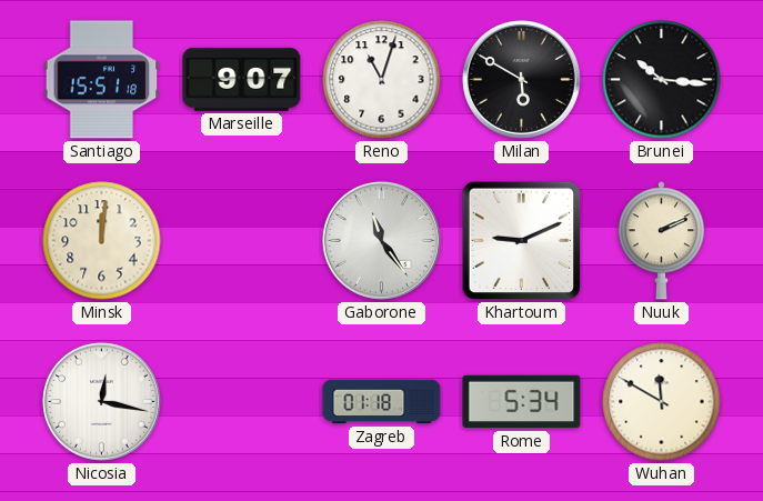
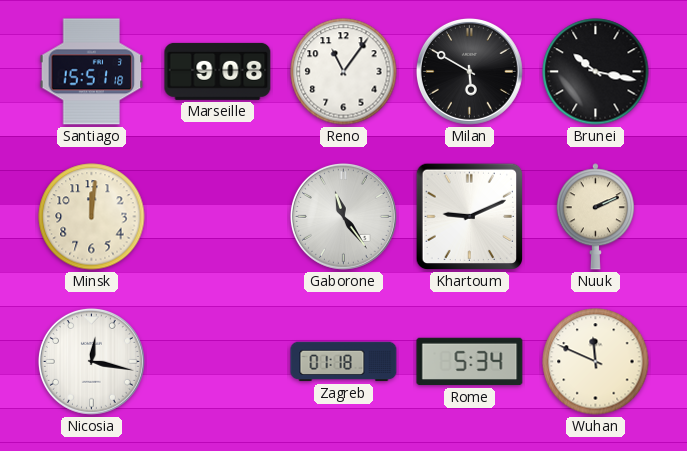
Marseille: 9:07 -> 9:08 (218, 71)
Reno: 11:03 -> 11:06 (344, 72)
Brunei: 10:16 -> 10:17 (596, 72)
Wuhan: 11:50 -> 11:49 (596, 362)
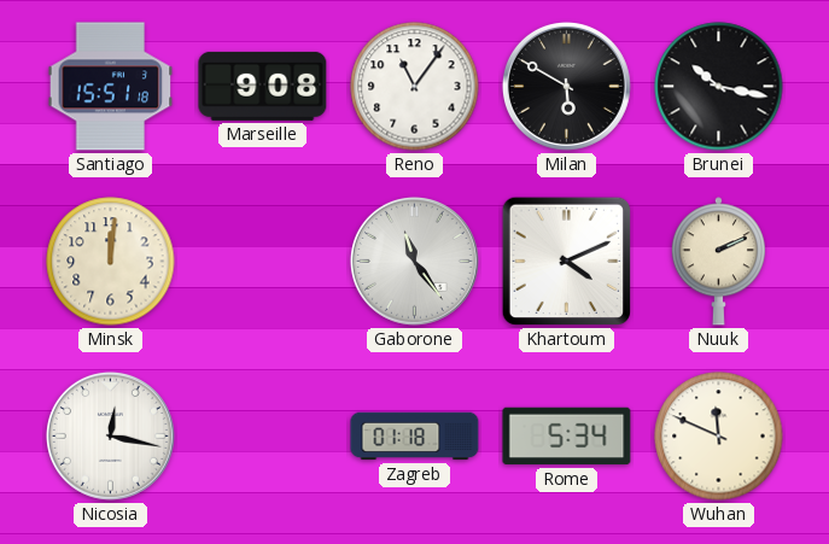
Khartoum: 9:11 -> 4:11 (567, 262)
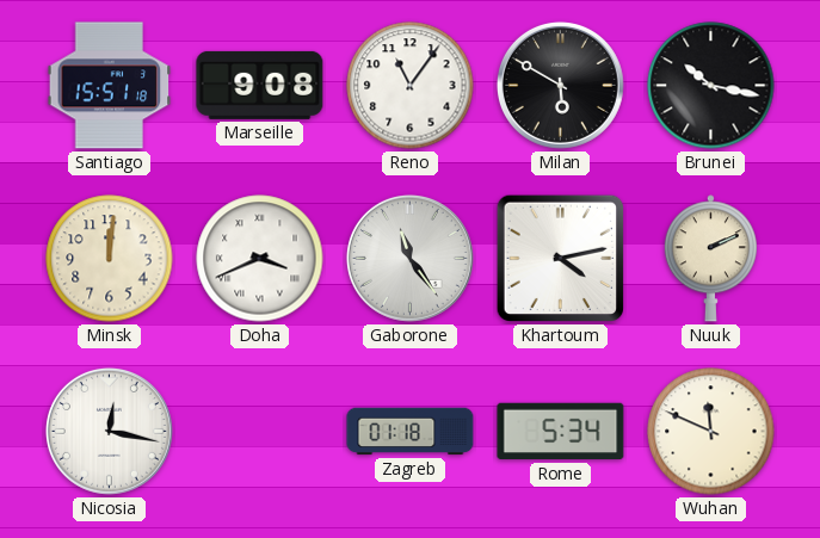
Doha: none -> 3:41 (260, 259)
Khartoum: 4:11 -> 4:13 (561, 259)
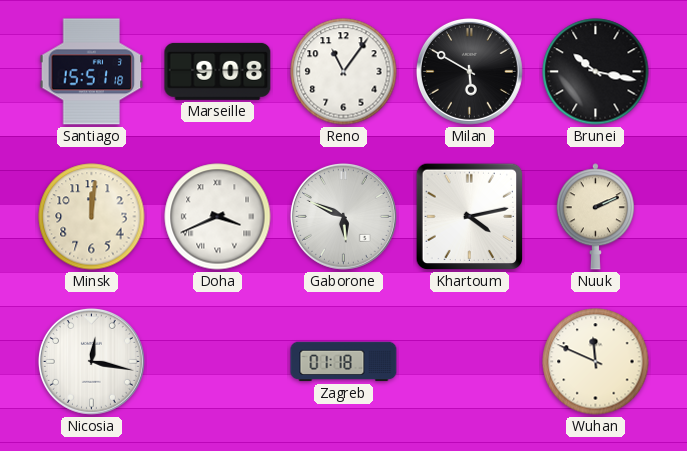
Gaborone: 11:24 -> 5:49 (343, 216)
Rome: 5:34 -> none (561, 432)
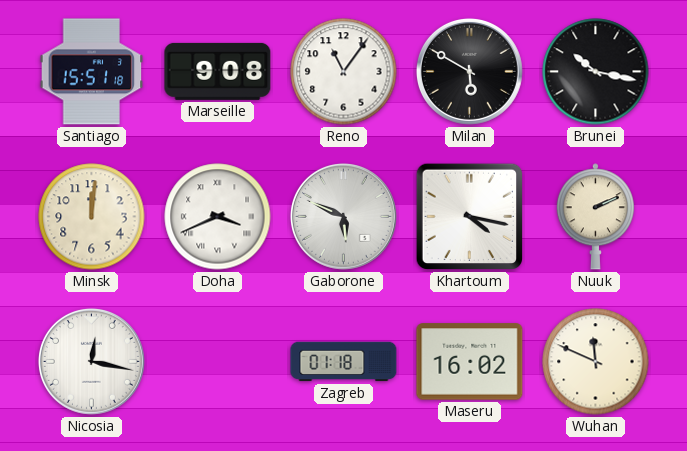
Khartoum: 4:13 -> 4:17 (470, 217)
Maseru: none -> 16:02 (470, 362)
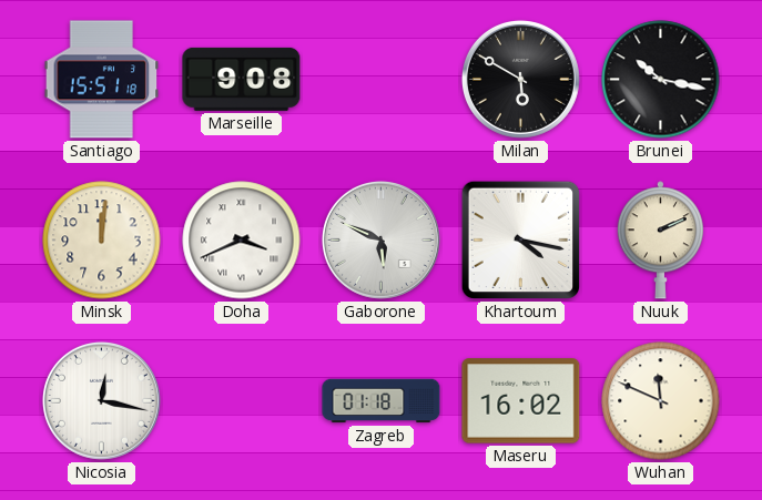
Reno: 11:06 -> none (344, 72)
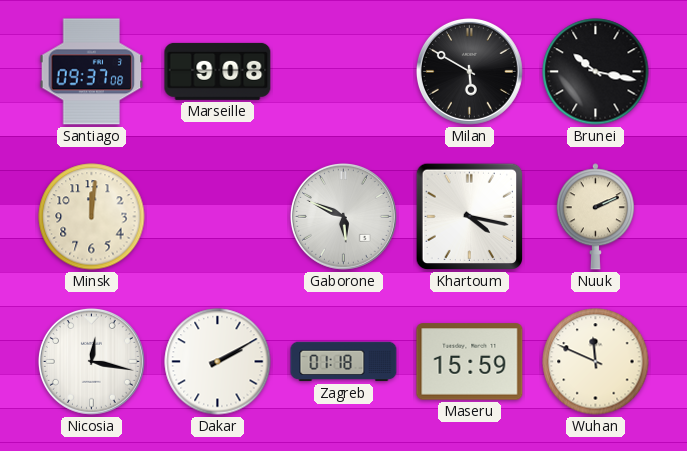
Santiago: 15:51 -> 09:37 (92, 72)
Doha: 3:41 -> none (242, 241)
Dakar: none -> 2:10 (218, 362)
Maseru: 16:02 -> 15:59 (470, 362)
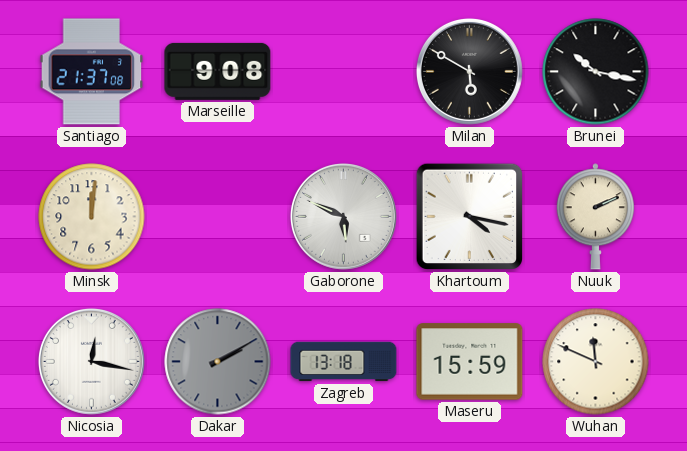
Santiago: 09:37 -> 21:37 (92, 72)
Dakar dial: white -> grey (218, 362)
Zagreb: 01:18 -> 13:18 (344, 362)
